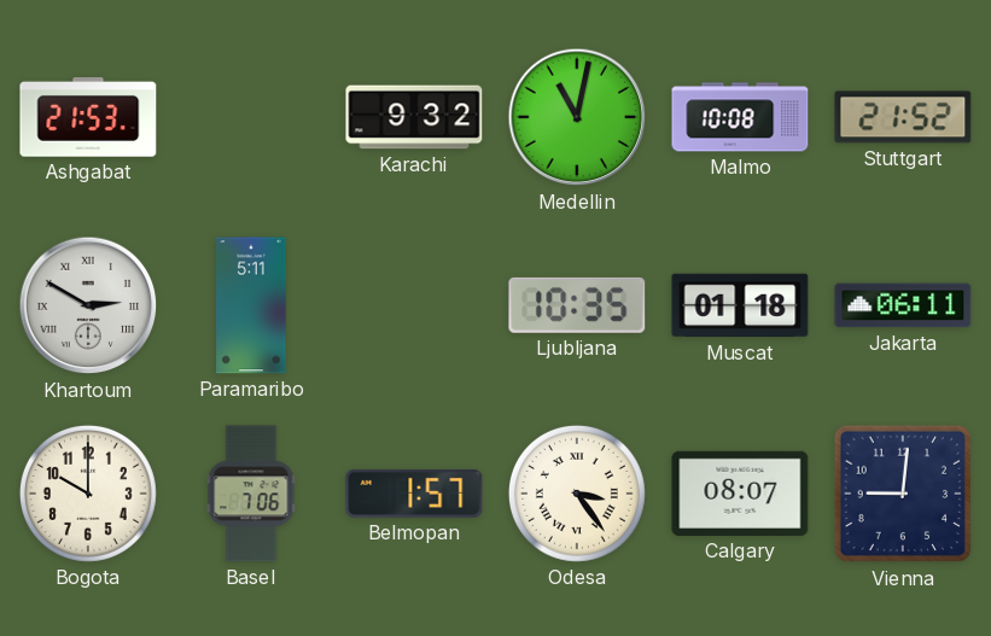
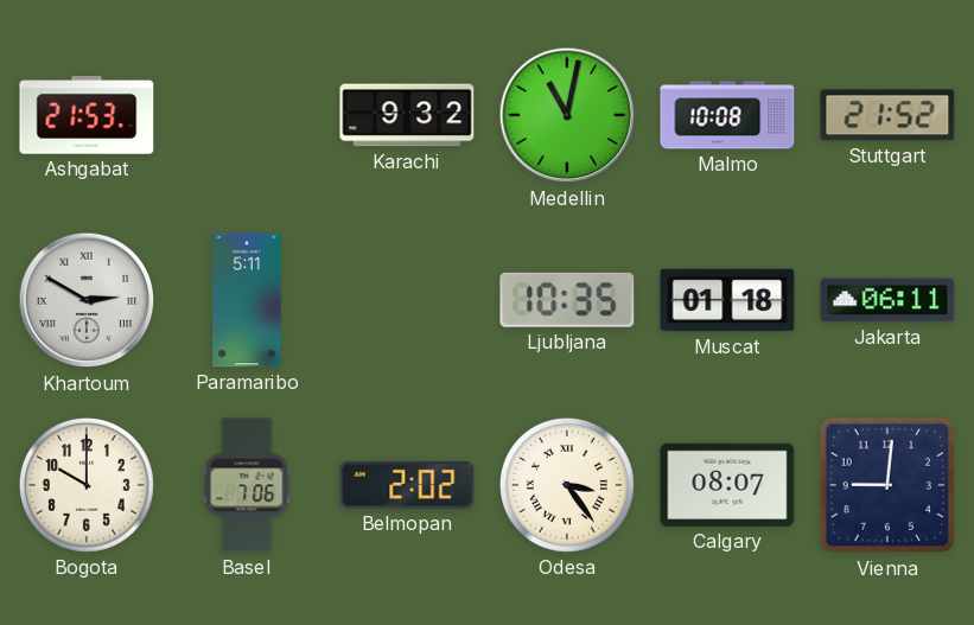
Belmopan: 1:57 -> 2:02 (407, 485)
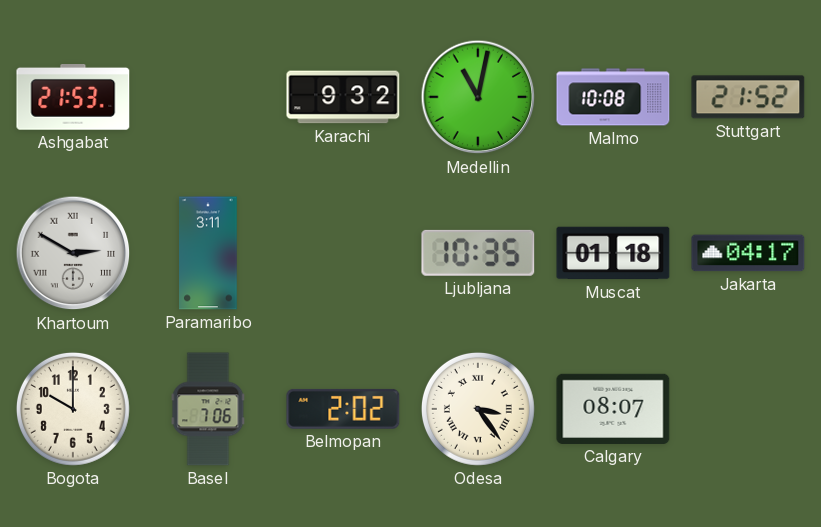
Paramaribo: 5:11 -> 3:11 (208, 253)
Jakarta: 06:11 -> 04:17 (748, 253)
Vienna: 9:01 -> none (887, 485)
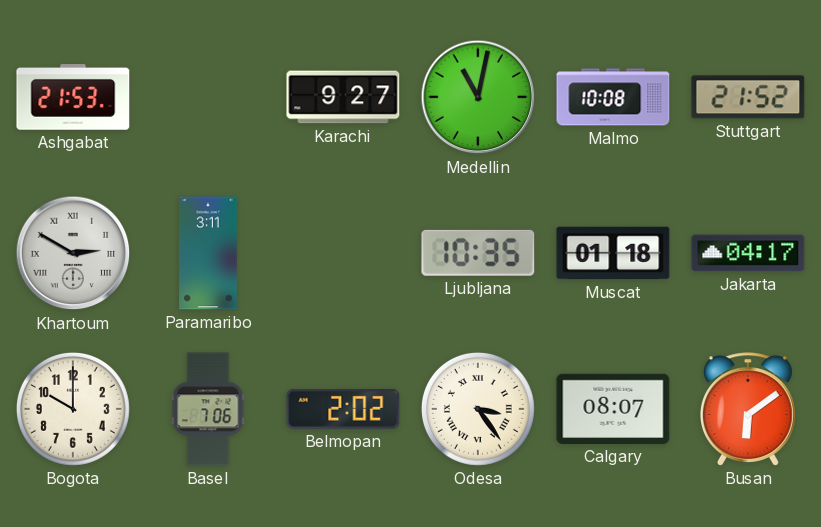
Karachi: 9:32 -> 9:27 (343, 97)
Busan: none -> 6:09 (748, 409)
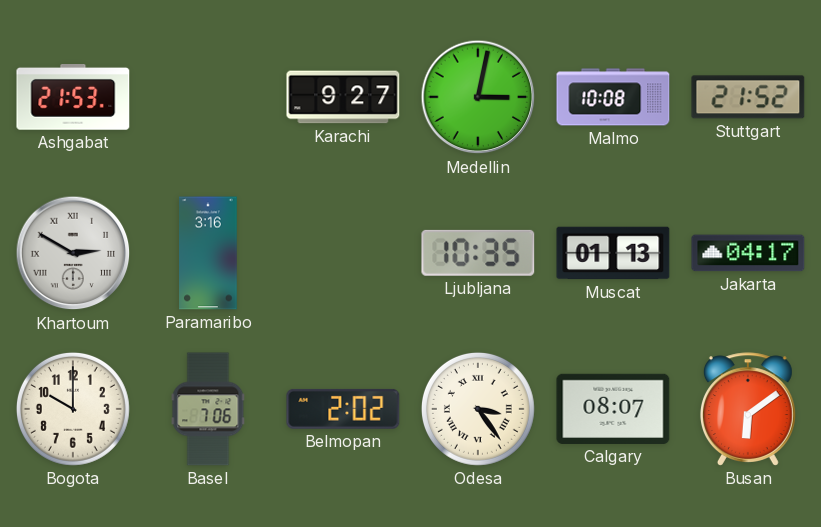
Medellin: 11:02 -> 3:02 (478, 97)
Paramaribo: 3:11 -> 3:16 (208, 253)
Muscat: 01:18 -> 01:13 (613, 253)
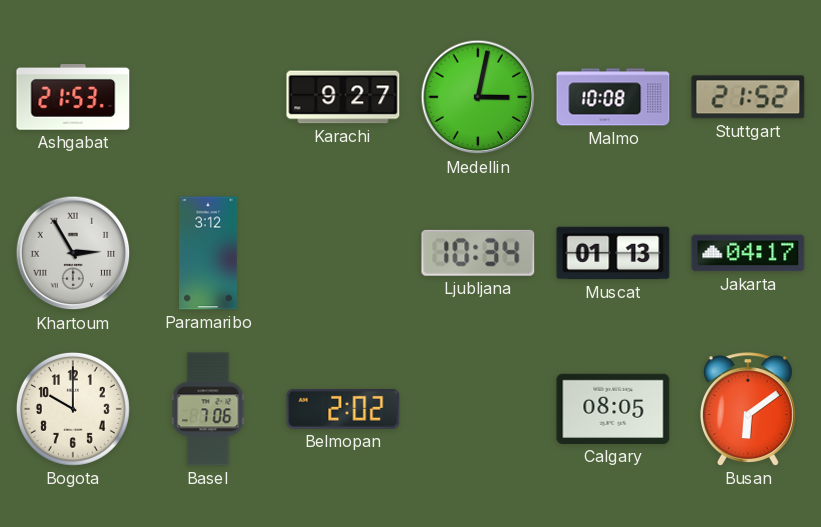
Khartoum: 2:50 -> 2:55 (73, 253)
Paramaribo: 3:16 -> 3:12 (208, 253)
Ljubljana: 10:35 -> 10:34 (478, 253)
Odesa: 3:24 -> none (478, 409)
Calgary: 08:07 -> 08:05 (613, 409)
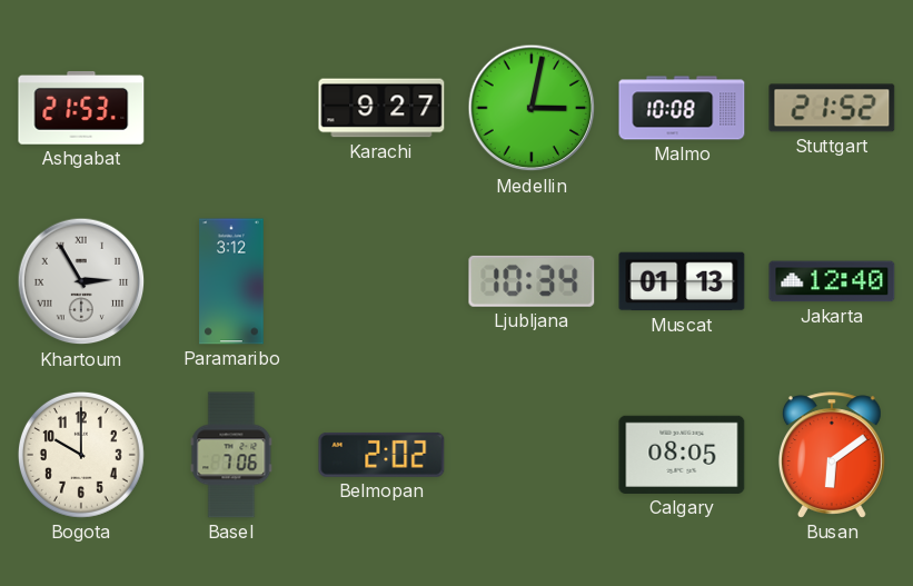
Jakarta: 04:17 -> 12:40 (832, 281)
